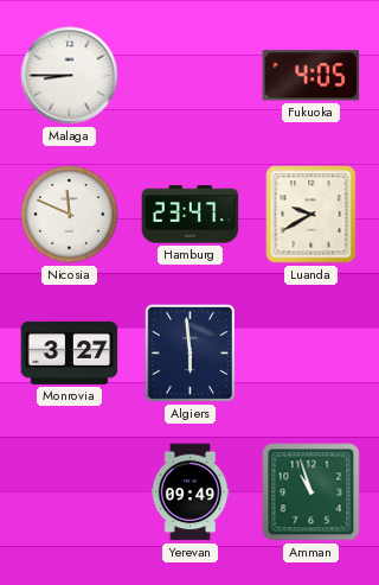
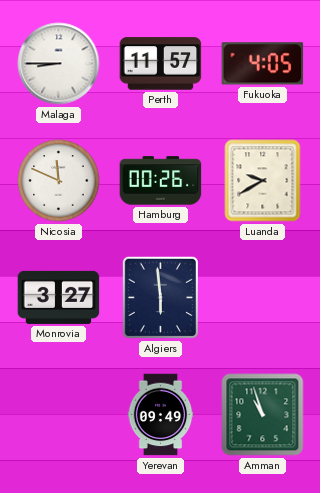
Perth: none -> 11:57 (161, 64)
Hamburg: 23:47 -> 00:26 (161, 181)
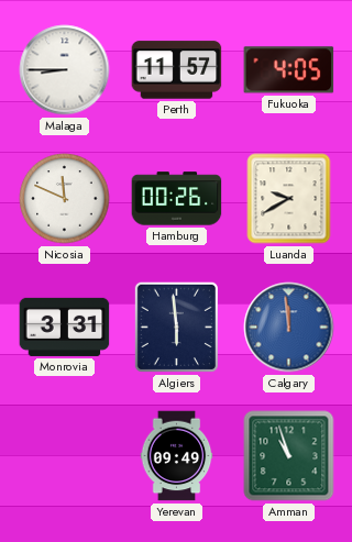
Monrovia: 3:27 -> 3:31 (65, 327)
Calgary: none -> 11:59 (289, 328)
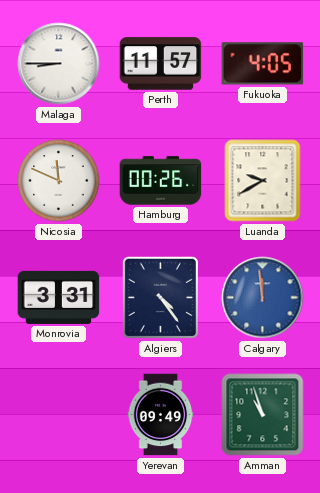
Algiers: 5:59 -> 4:24 (160, 297)
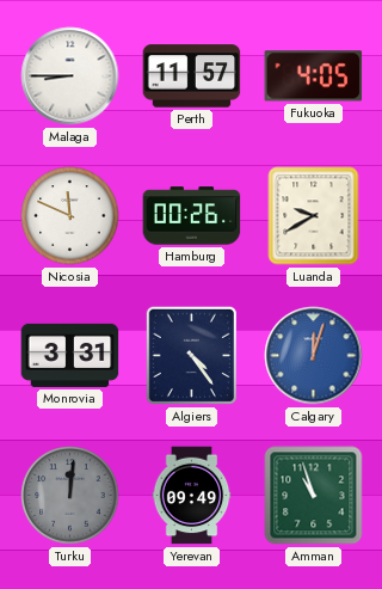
Calgary: 11:59 -> 12:03 (314, 356)
Turku: none -> 12:01 (70, 496)
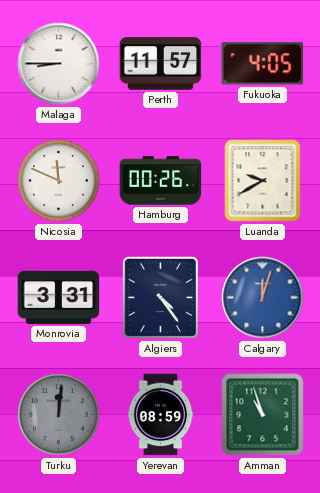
Yerevan: 09:49 -> 08:59 (161, 415)
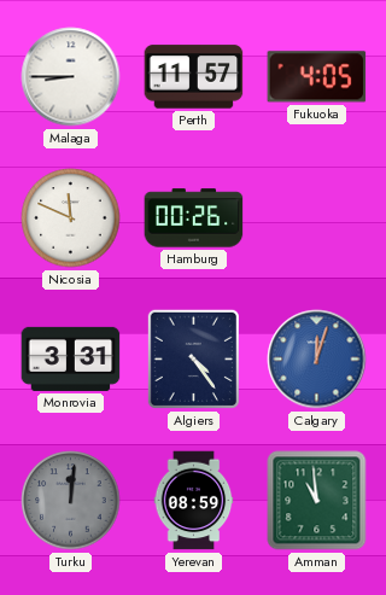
Luanda: 9:40 -> none (263, 181)
Amman: 10:57 -> 10:59 (317, 501)
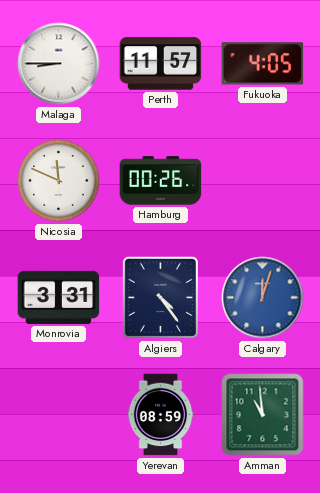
Turku: 12:01 -> none (71, 501)
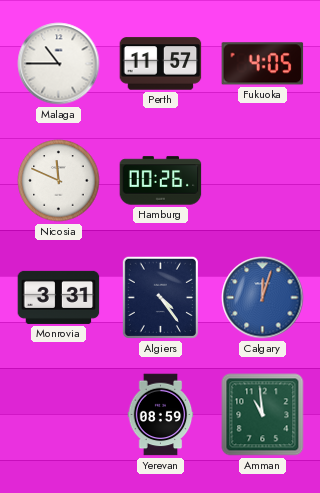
Malaga: 8:45 -> 10:45 (59, 64)
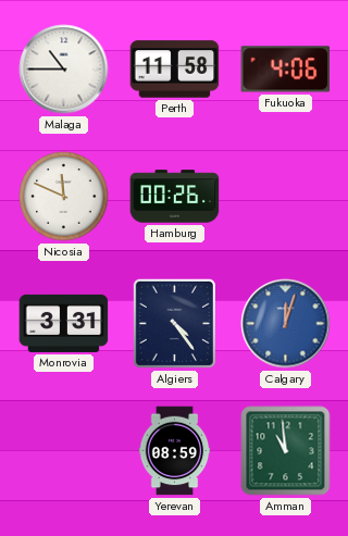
Perth: 11:57 -> 11:58 (175, 70)
Fukuoka: 4:05 -> 4:06 (286, 70)
